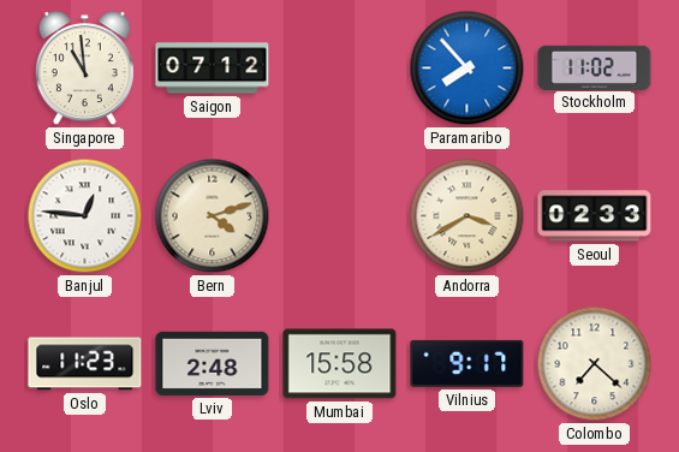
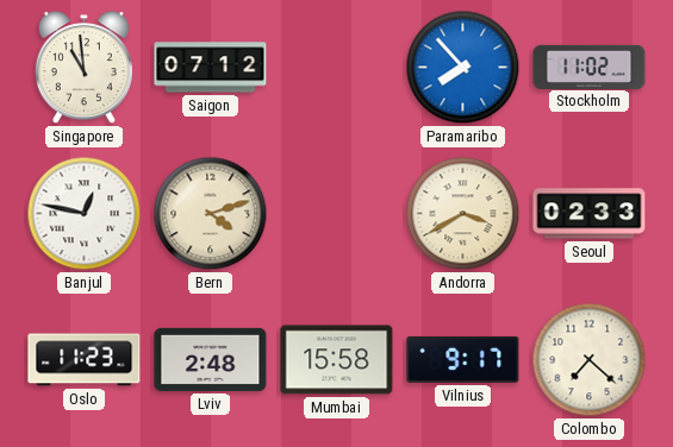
Banjul: 12:46 -> 12:47 (85, 214)
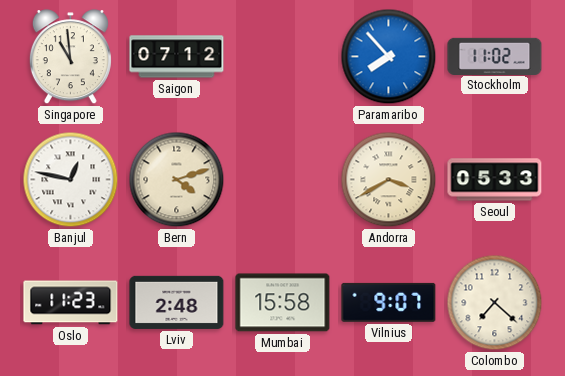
Seoul: 02:33 -> 05:33 (495, 180)
Vilnius: 9:17 -> 9:07 (389, 302)
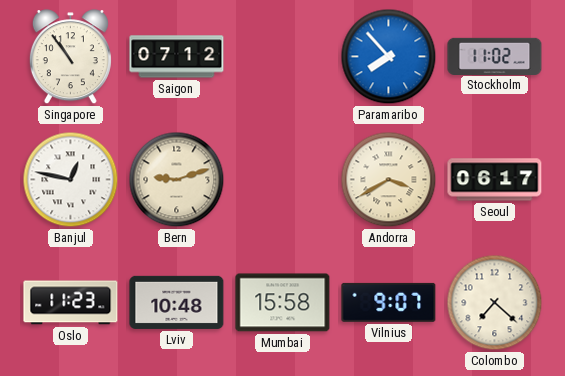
Singapore: 10:59 -> 10:54 (70, 57)
Bern: 4:12 -> 9:12 (177, 180)
Seoul: 05:33 -> 06:17 (495, 180)
Lviv: 2:48 -> 10:48 (177, 302)
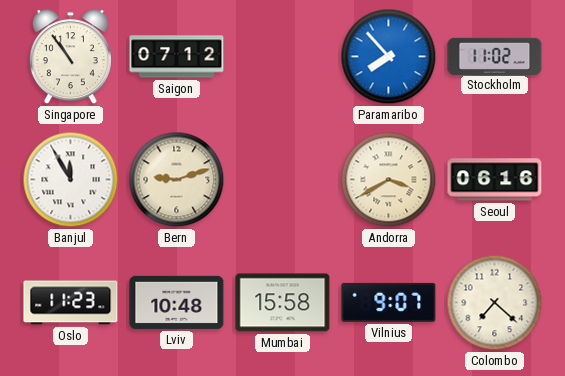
Banjul: 12:47 -> 11:55 (71, 180)
Seoul: 06:17 -> 06:16 (495, 180)
